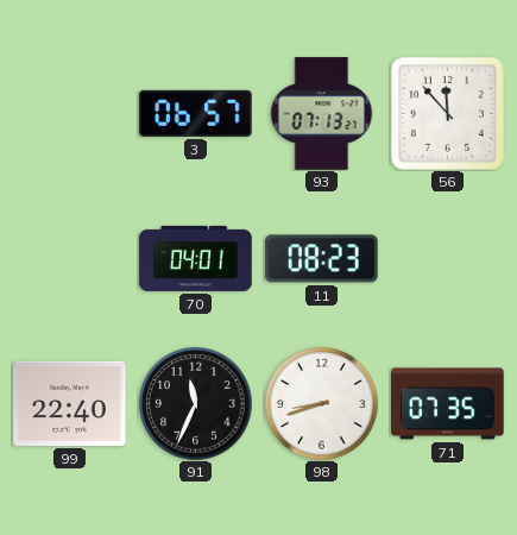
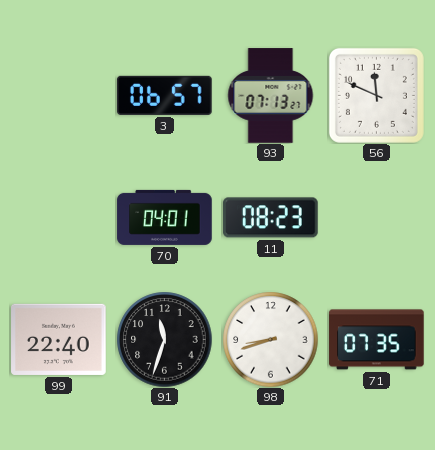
56: 11:53 -> 11:49 (376, 95)
91: 11:34 -> 11:33 (164, 339)
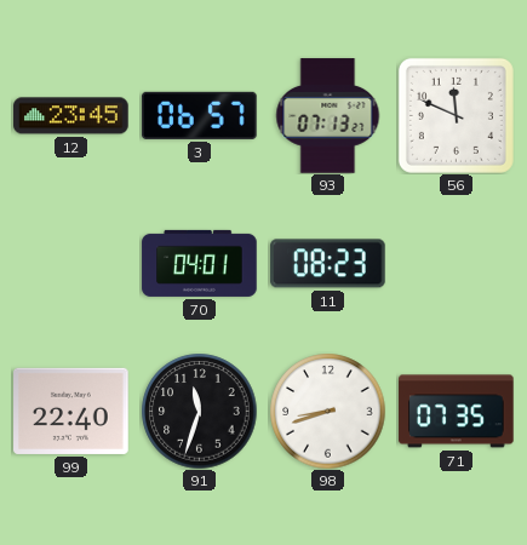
12: none -> 23:45 (71, 116)
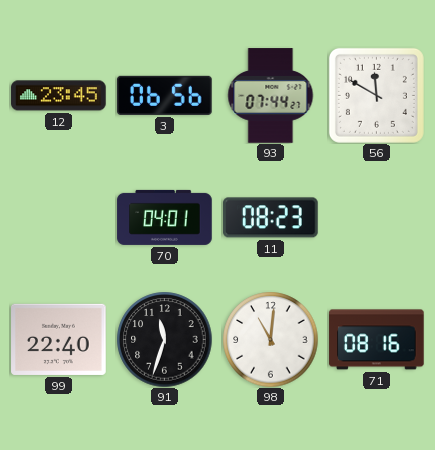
3: 06:57 -> 06:56 (165, 95)
93: 07:13 -> 07:44 (271, 96)
56: 11:49 -> 11:50 (376, 95)
98: 8:42 -> 11:01 (270, 339)
71: 07:35 -> 08:16 (377, 340)
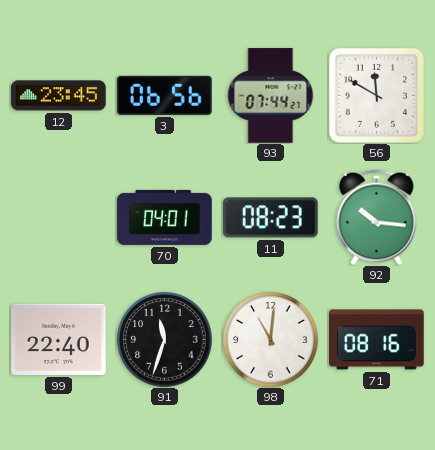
92: none -> 10:16 (377, 217)
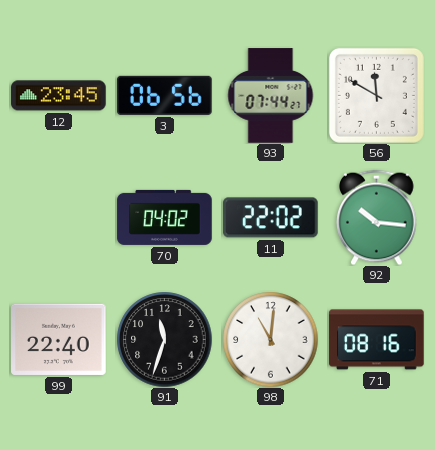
70: 04:01 -> 04:02 (165, 217)
11: 08:23 -> 22:02 (271, 218)
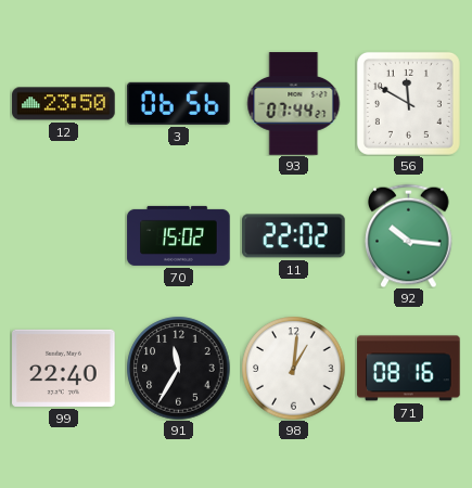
12: 23:45 -> 23:50 (64, 104)
70: 04:02 -> 15:02 (179, 235)
91: 11:33 -> 11:35 (178, 368)
98: 11:01 -> 1:01 (293, 368)
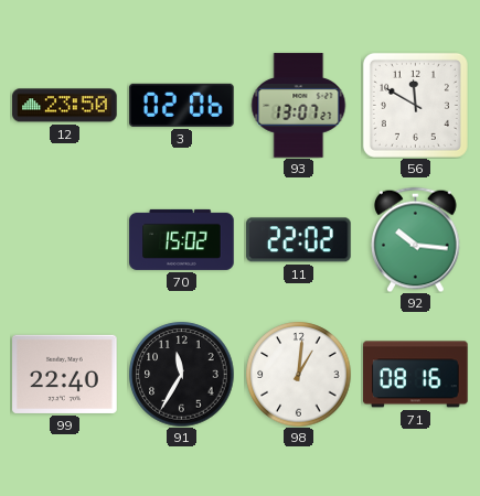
3: 06:56 -> 02:06 (182, 105)
93: 07:44 -> 13:07 (299, 106)
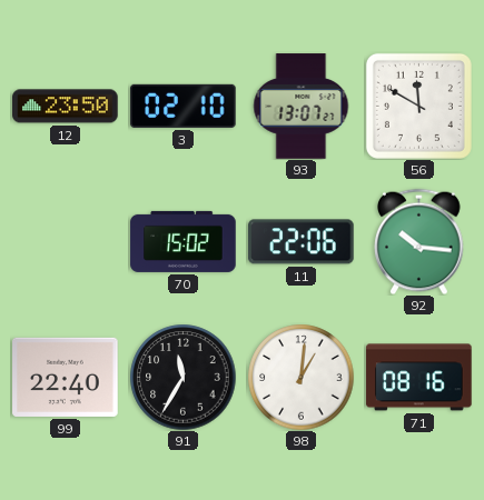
3: 02:06 -> 02:10 (184, 106)
11: 22:02 -> 22:06 (302, 242)
